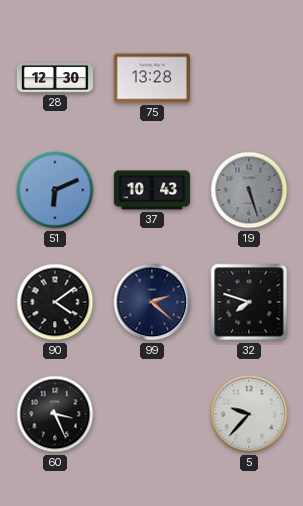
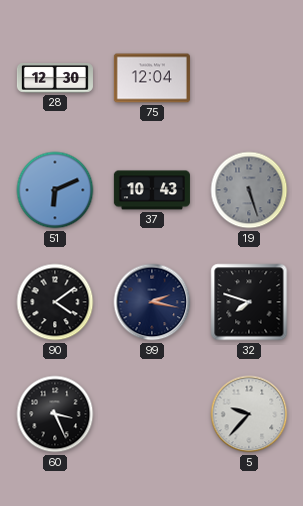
75: 13:28 -> 12:04 (152, 78)
99: 2:22 -> 2:17 (152, 302)
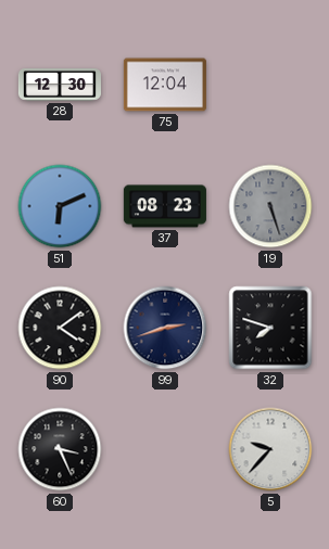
37: 10:43 -> 08:23 (165, 206)
99: 2:17 -> 2:42 (165, 328)
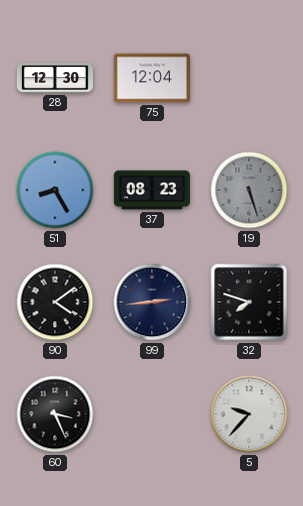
51: 6:11 -> 8:25 (55, 190)
99: 2:42 -> 2:44 (152, 302)
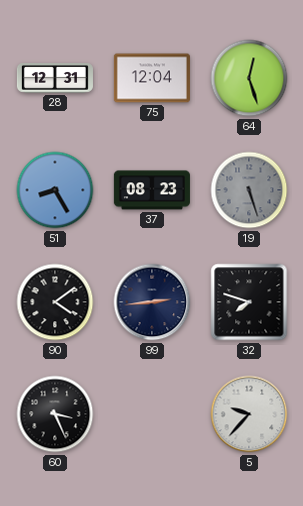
28: 12:30 -> 12:31 (55, 78)
64: none -> 12:27 (249, 78)
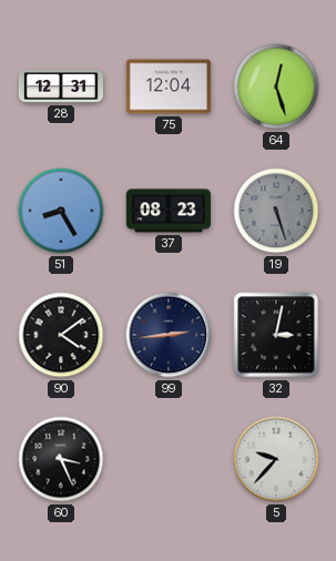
32: 7:48 -> 3:02 (276, 335)
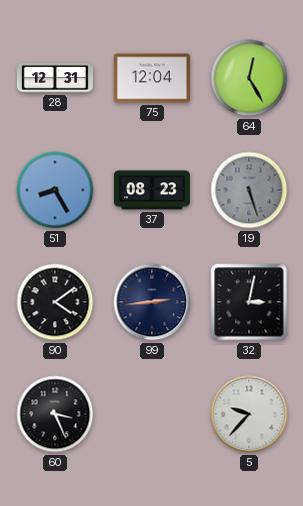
64: 12:27 -> 12:25 (249, 78)
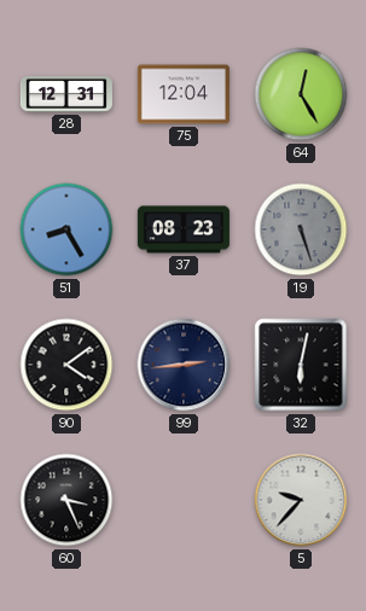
32: 3:02 -> 6:02 (301, 365)
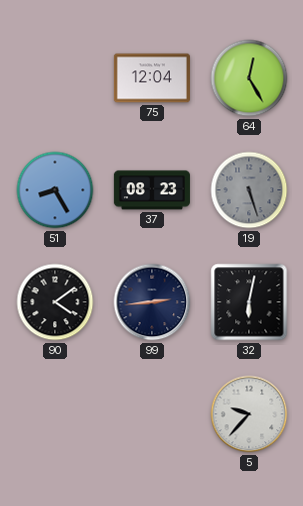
28: 12:31 -> none (66, 94)
60: 3:26 -> none (66, 500)
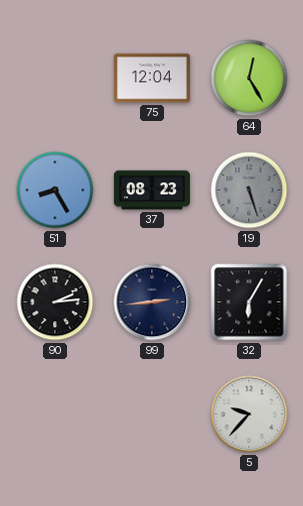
90: 4:09 -> 2:14 (55, 302)
32: 6:02 -> 6:05 (249, 302)
